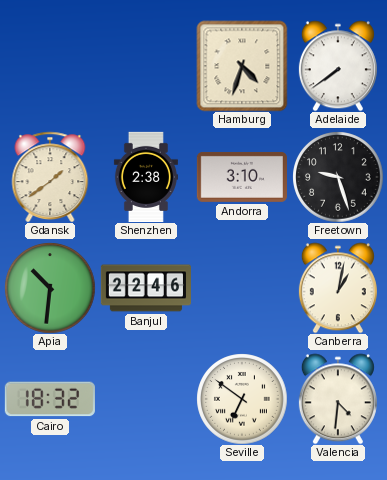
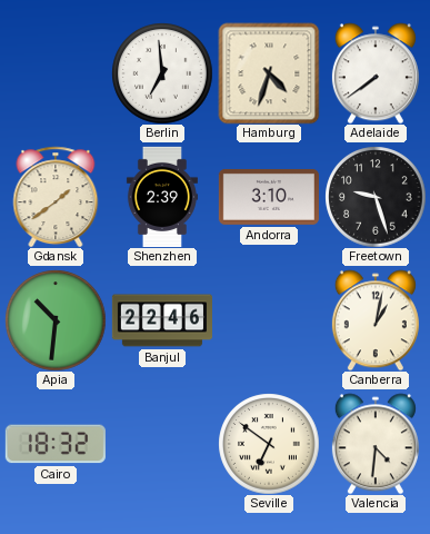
Berlin: none -> 6:59 (162, 73)
Shenzhen: 2:38 -> 2:39 (162, 196)
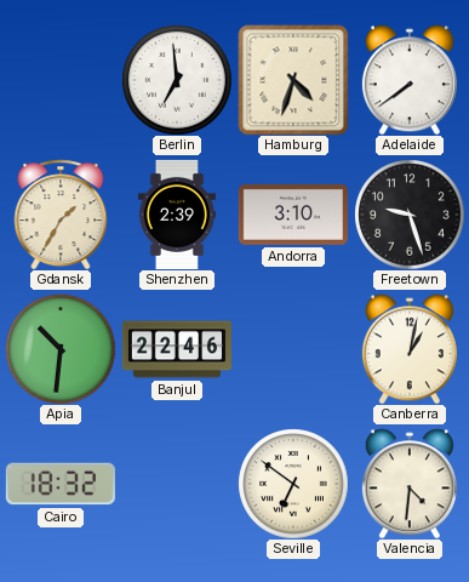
Gdansk: 1:39 -> 1:35 (61, 215)
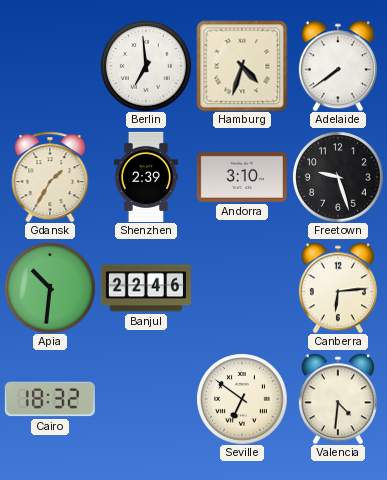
Canberra: 1:02 -> 6:14 (338, 288)
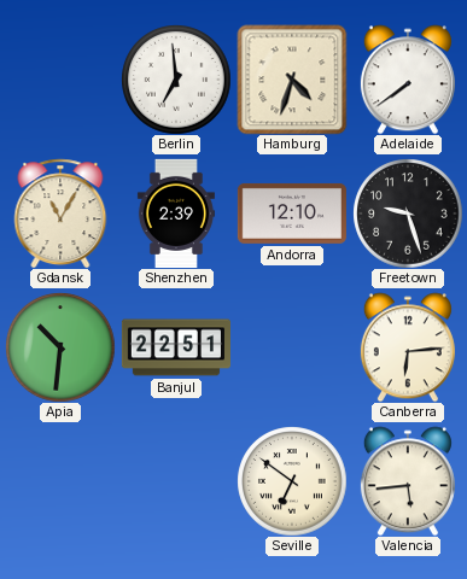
Gdansk: 1:35 -> 11:05 (60, 214)
Andorra: 3:10 -> 12:10 (292, 214)
Banjul: 22:46 -> 22:51 (175, 347)
Cairo: 18:32 -> none (50, 399)
Valencia: 4:31 -> 5:44 (408, 481)
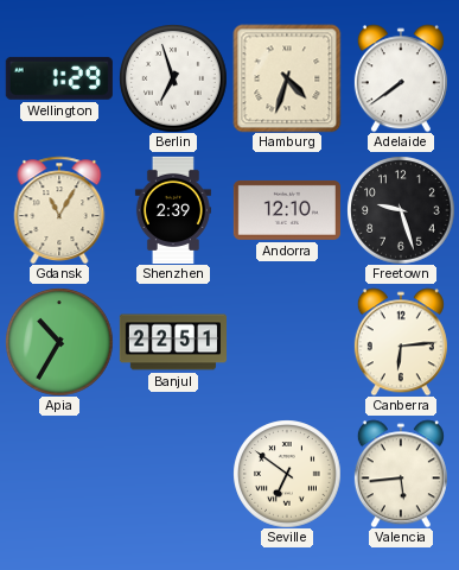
Wellington: none -> 1:29 (59, 78)
Berlin: 6:59 -> 6:57 (173, 78)
Apia: 10:31 -> 10:35 (59, 342)
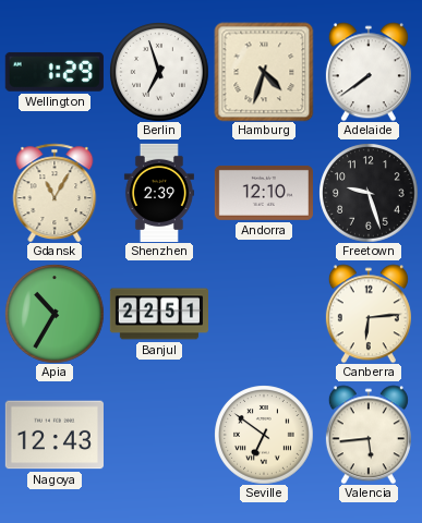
Nagoya: none -> 12:43 (55, 435)
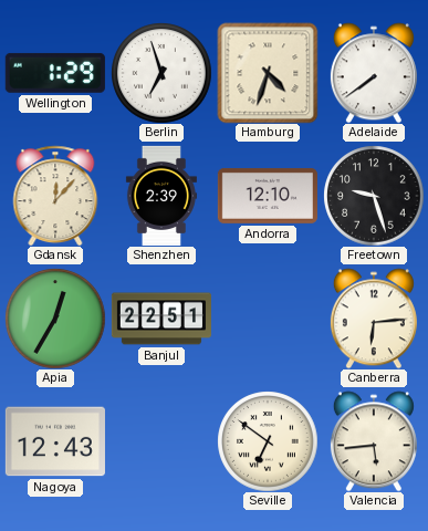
Gdansk: 11:05 -> 12:07 (55, 196)
Apia: 10:35 -> 12:35 (55, 319)
